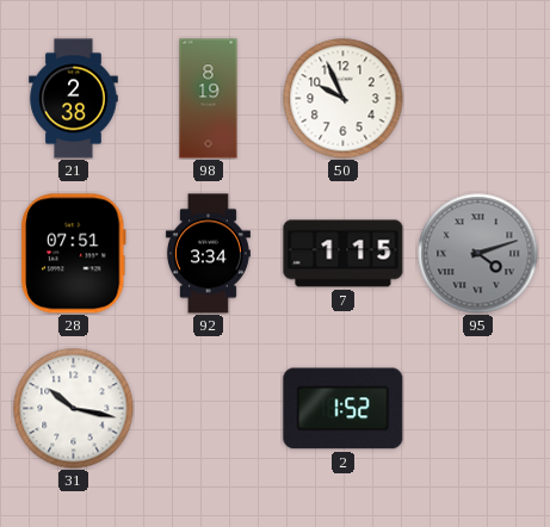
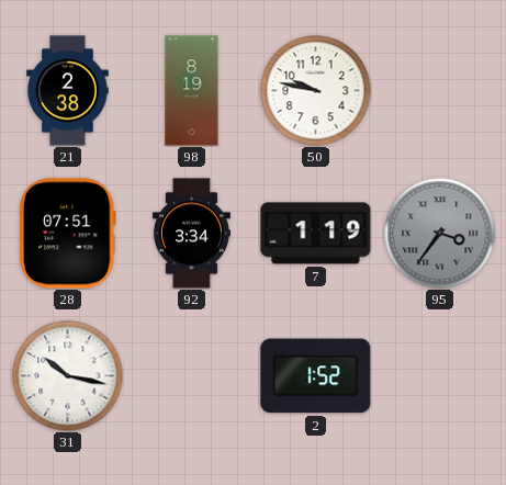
50: 9:56 -> 9:47 (316, 91)
7: 1:15 -> 1:19 (316, 234)
95: 4:12 -> 3:36 (440, 234)
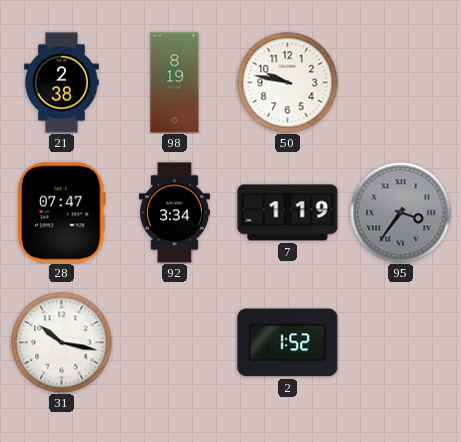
28: 07:51 -> 07:47 (61, 213)
